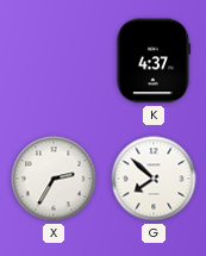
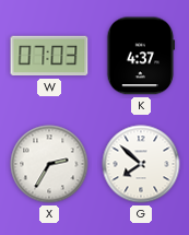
W: none -> 07:03 (49, 56)
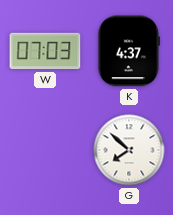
X: 2:35 -> none (49, 164)
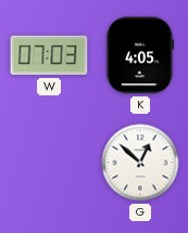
K: 4:37 -> 4:05 (140, 55)
G: 7:52 -> 12:52 (140, 163)
